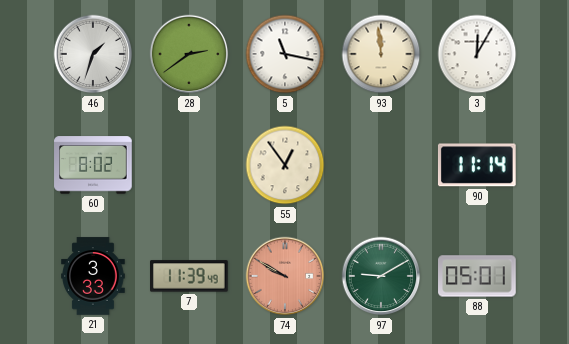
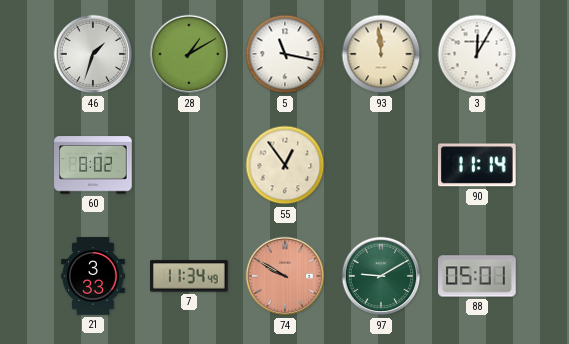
28: 2:39 -> 1:10 (189, 54)
7: 11:39 -> 11:34 (190, 276)
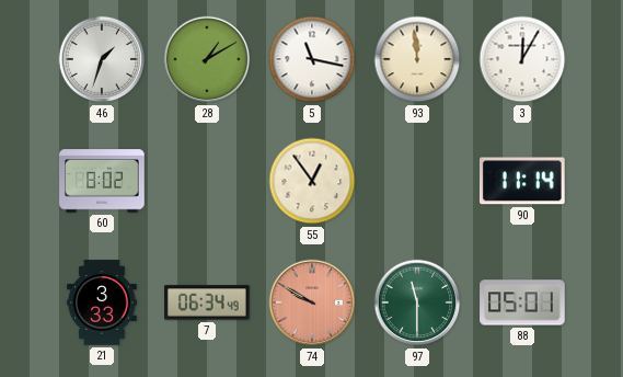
7: 11:34 -> 06:34 (208, 302)
97: 9:10 -> 11:30 (417, 302)
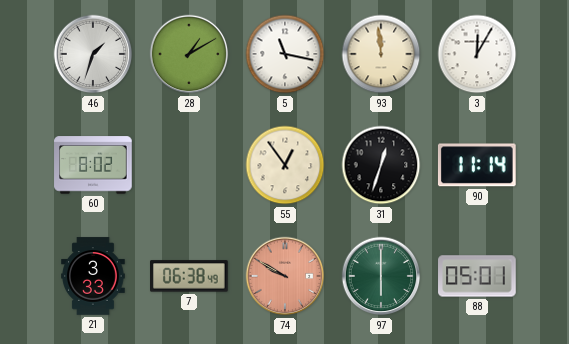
31: none -> 12:33 (381, 165)
7: 06:34 -> 06:38 (190, 276)
97: 11:30 -> 6:00 (381, 276)
